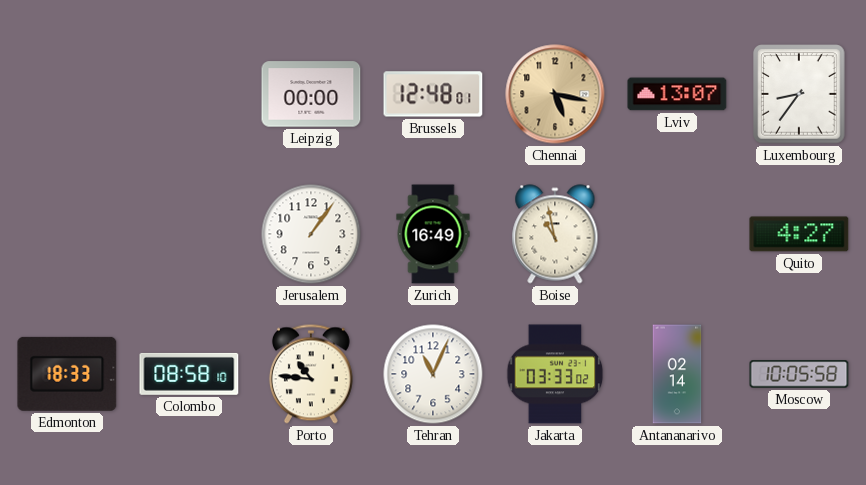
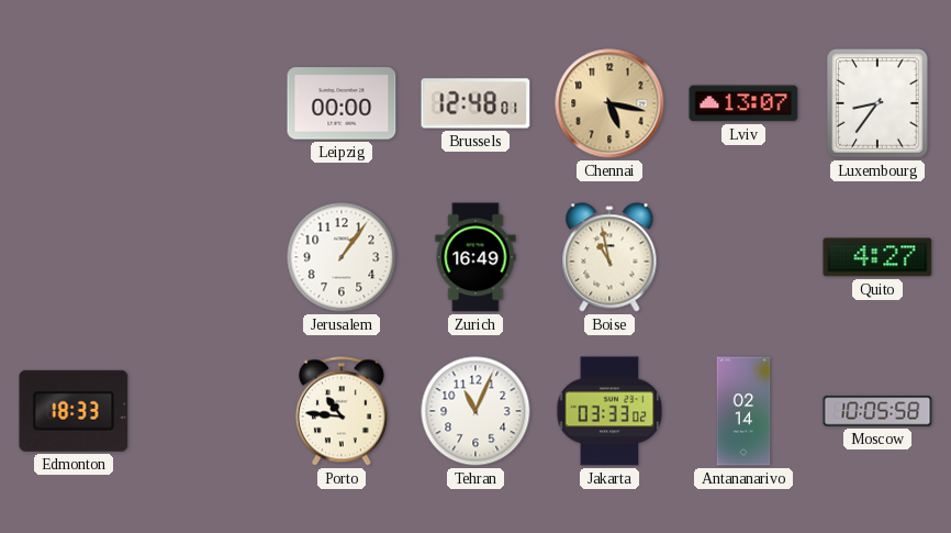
Colombo: 08:58 -> none (189, 374)
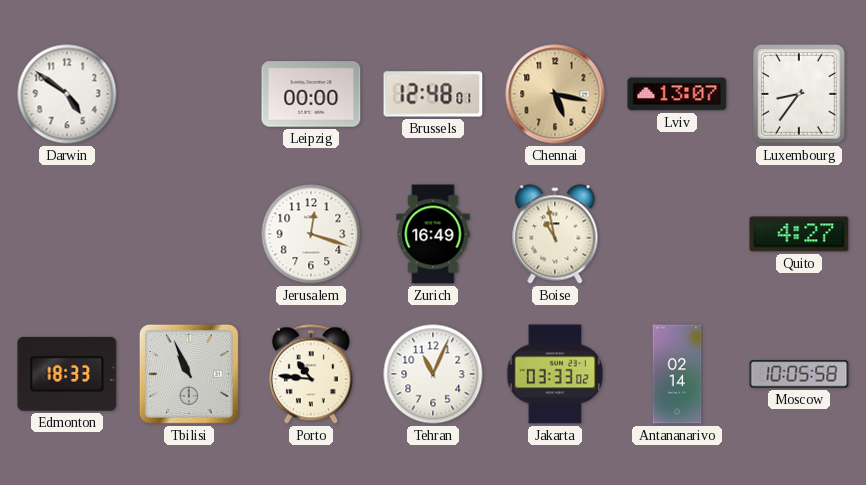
Darwin: none -> 4:51 (67, 94)
Jerusalem: 1:06 -> 12:18 (311, 234)
Tbilisi: none -> 10:56 (189, 374)
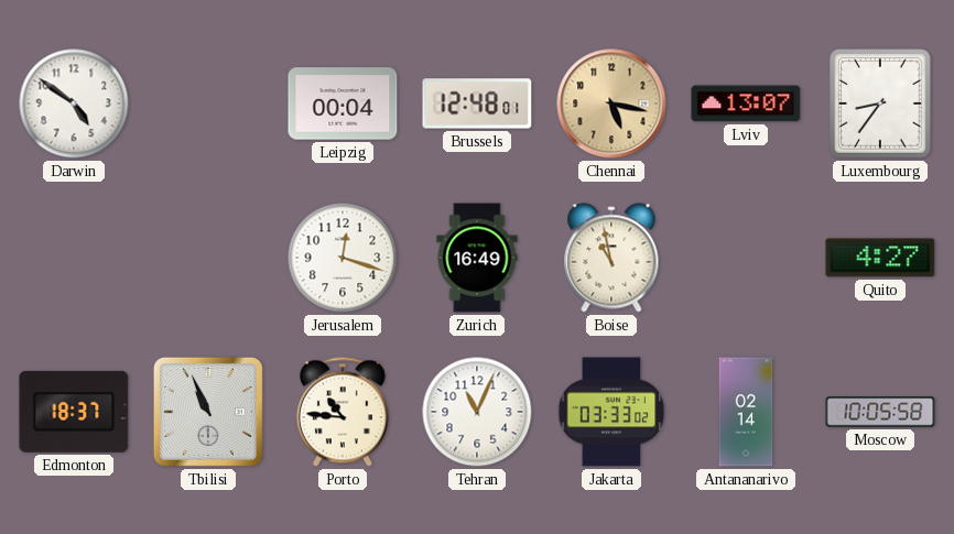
Leipzig: 00:00 -> 00:04 (343, 103)
Edmonton: 18:33 -> 18:37 (74, 412)
